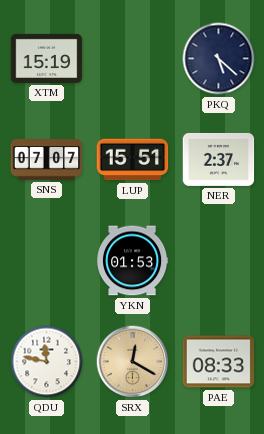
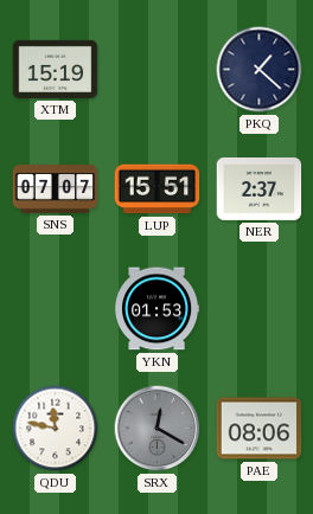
PKQ: 5:22 -> 1:22 (260, 70)
SRX dial: champagne -> grey (158, 429)
PAE: 08:33 -> 08:06 (260, 429)
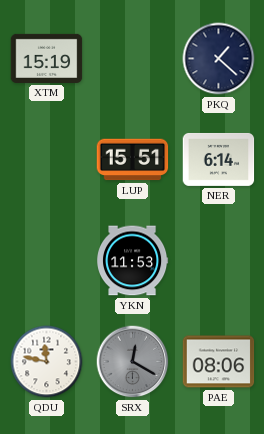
SNS: 07:07 -> none (56, 189)
NER: 2:37 -> 6:14 (219, 159)
YKN: 01:53 -> 11:53 (133, 261)
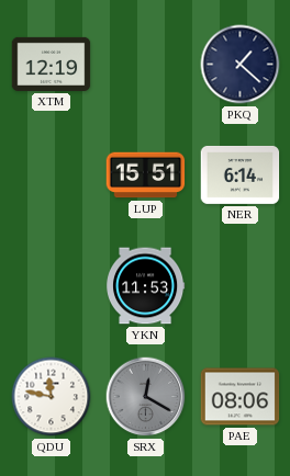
XTM: 15:19 -> 12:19 (52, 64)
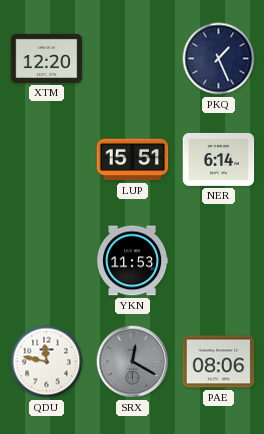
XTM: 12:19 -> 12:20 (47, 58)
PKQ: 1:22 -> 1:26 (219, 59)
